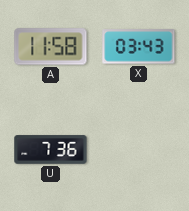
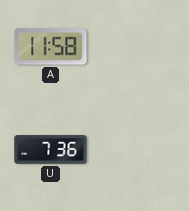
X: 03:43 -> none (139, 47)
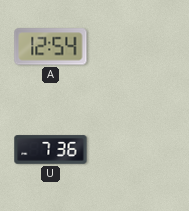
A: 11:58 -> 12:54 (51, 47)
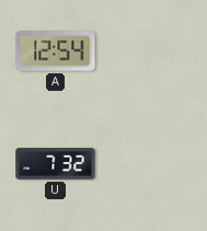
U: 7:36 -> 7:32 (56, 164)
